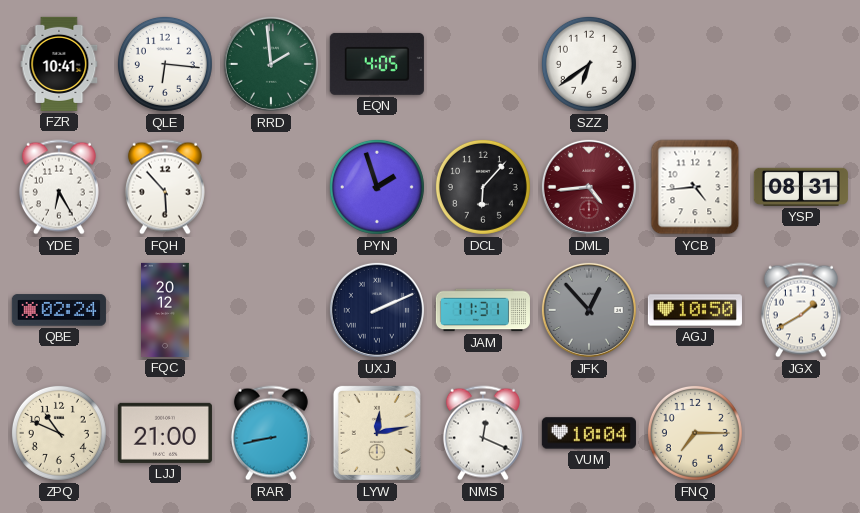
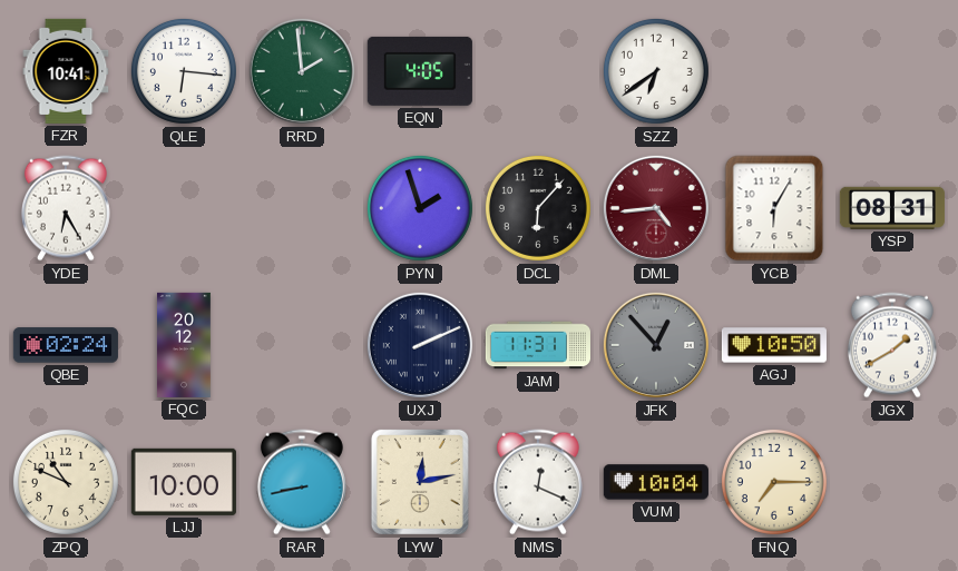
FQH: 5:53 -> none (165, 187)
YCB: 4:44 -> 6:05 (774, 208)
LJJ: 21:00 -> 10:00 (184, 482)
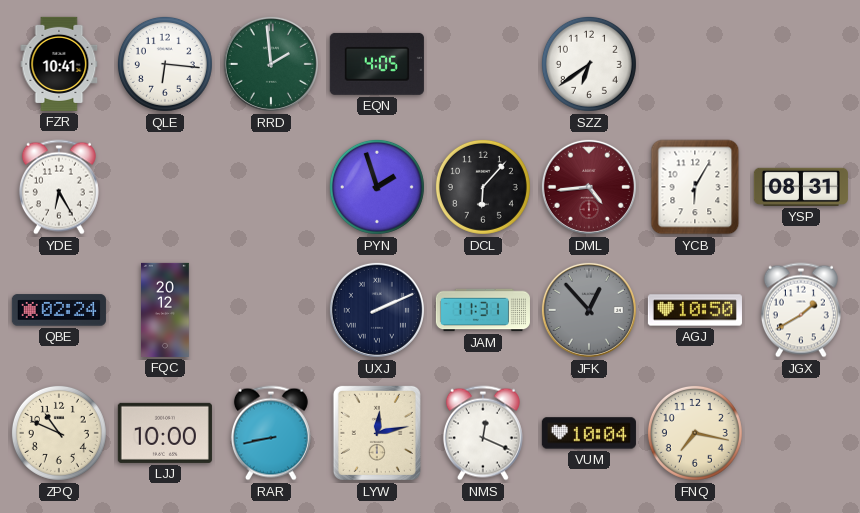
FNQ: 7:15 -> 7:17 (695, 433)
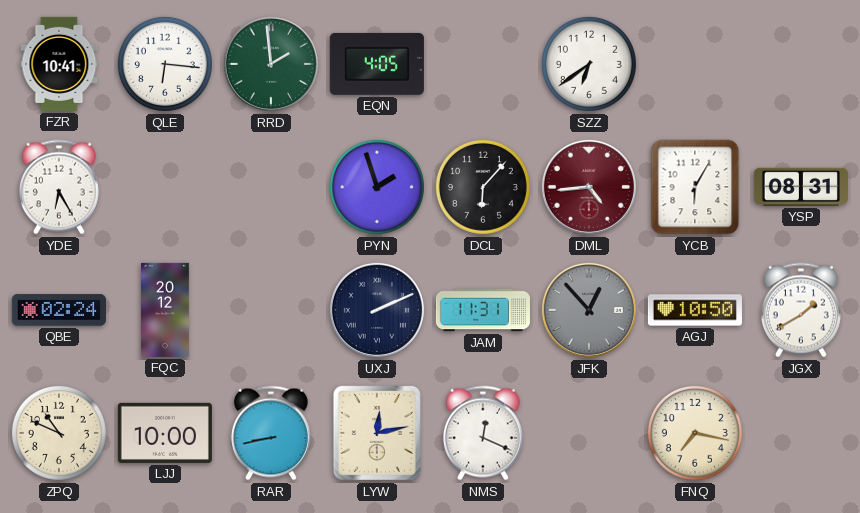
VUM: 10:04 -> none (589, 433)
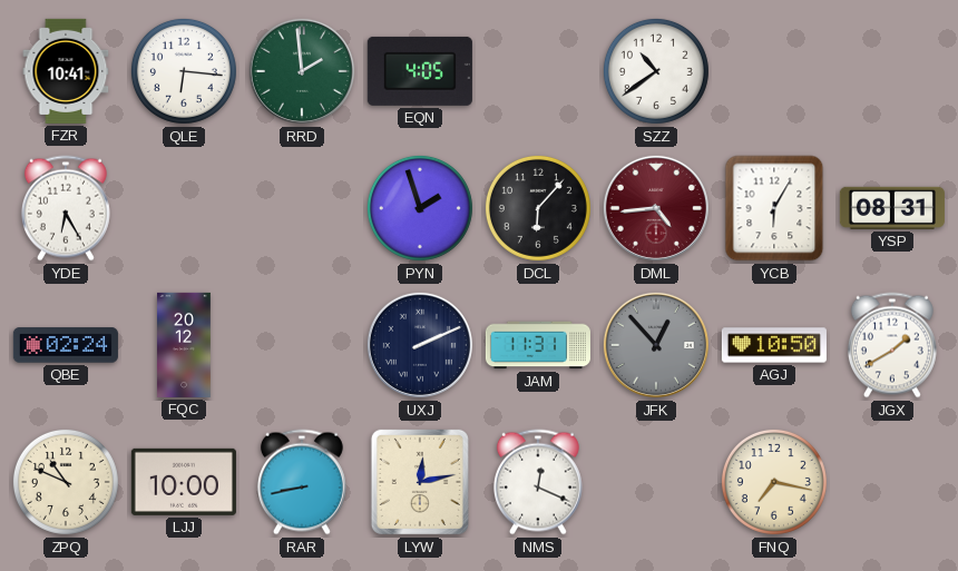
SZZ: 6:39 -> 10:39 (656, 71)
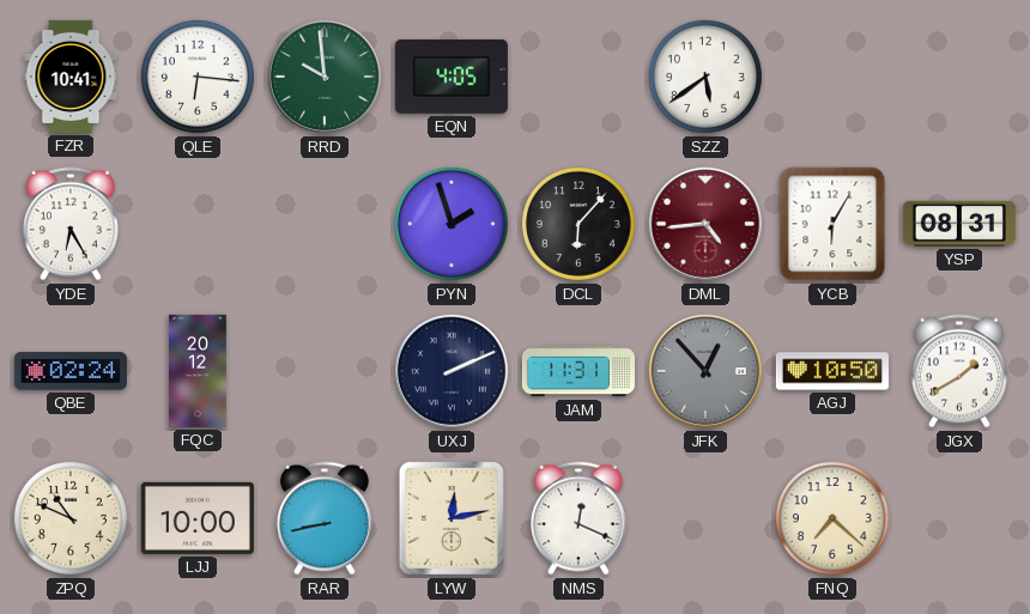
RRD: 1:59 -> 9:59 (325, 77)
SZZ: 10:39 -> 5:39 (705, 77)
FNQ: 7:17 -> 7:22 (832, 518)
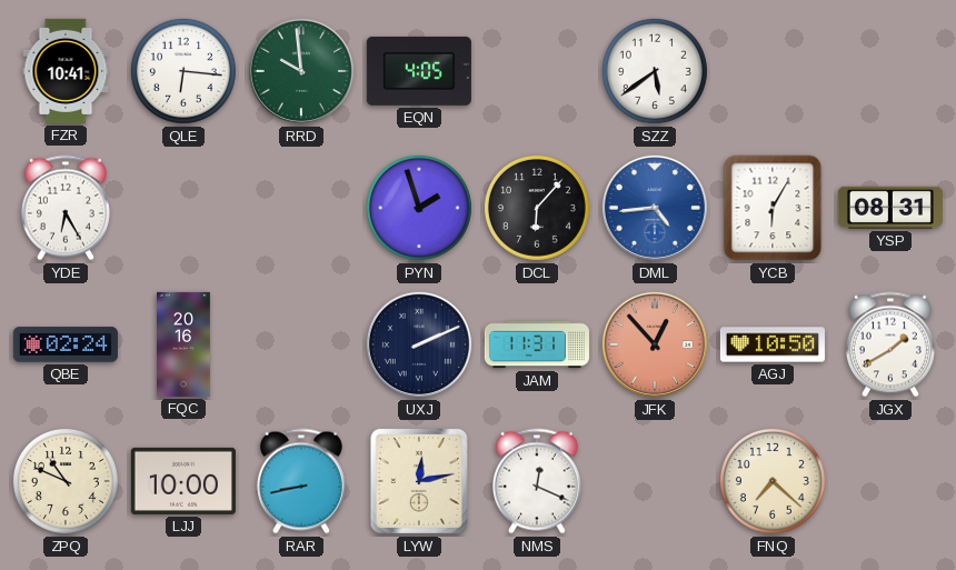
DML dial: burgundy -> blue (655, 208)
FQC: 20:12 -> 20:16 (185, 344)
JFK dial: grey -> salmon (655, 344)
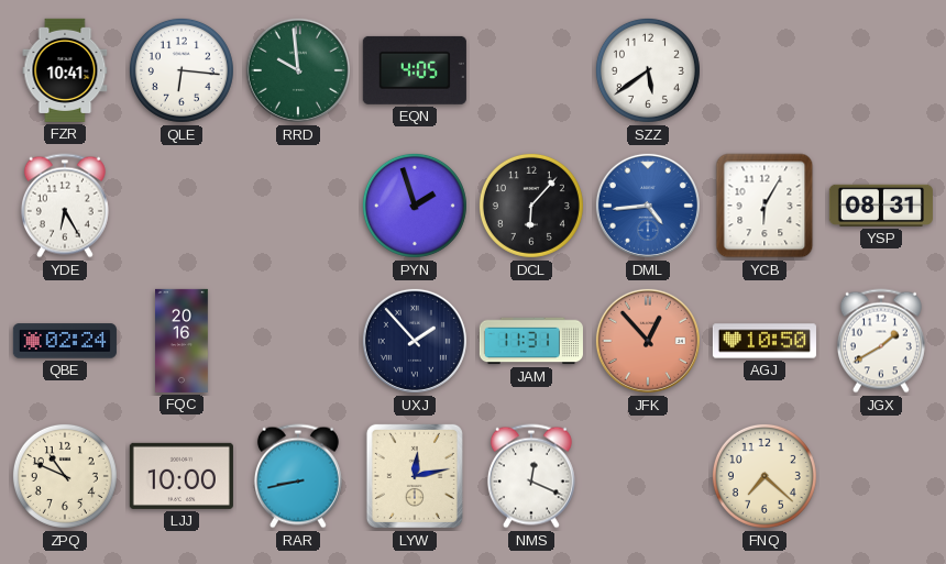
UXJ: 2:11 -> 1:53 (415, 341)
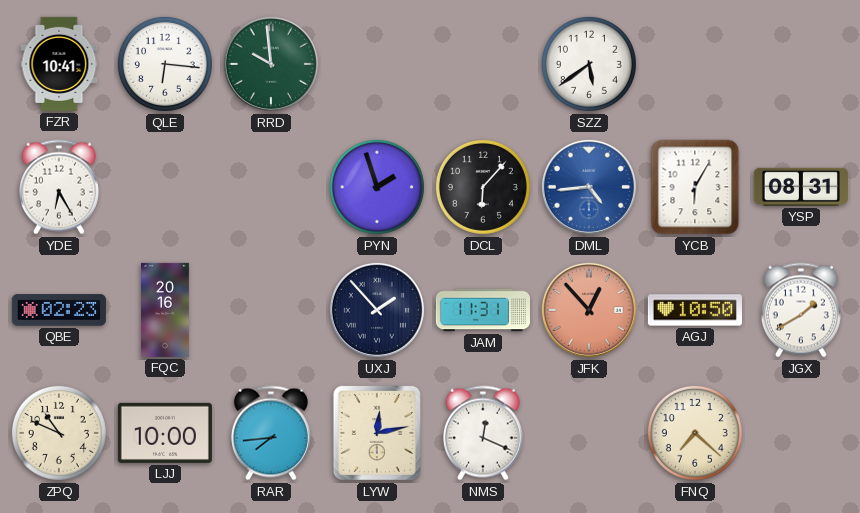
EQN: 4:05 -> none (415, 70)
QBE: 02:24 -> 02:23 (59, 310)
RAR: 8:43 -> 7:44 (271, 433)
